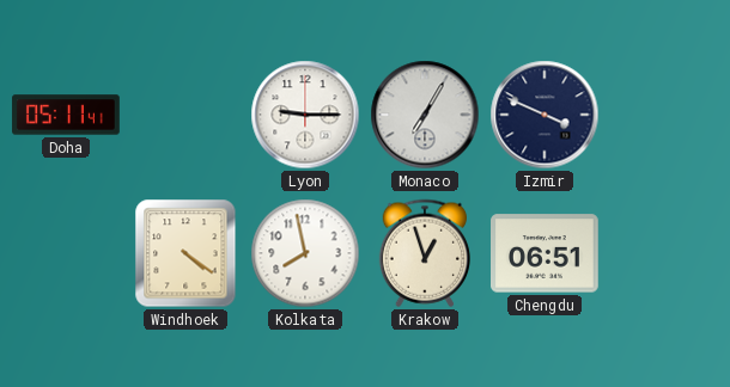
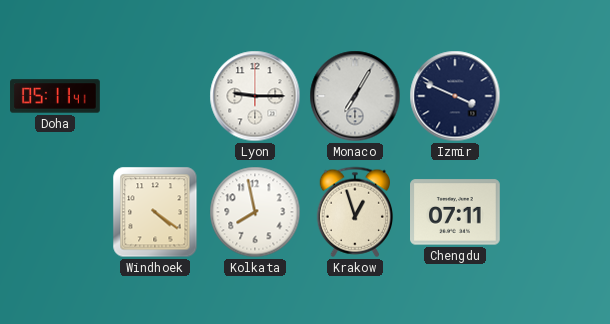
Chengdu: 06:51 -> 07:11 (456, 212)
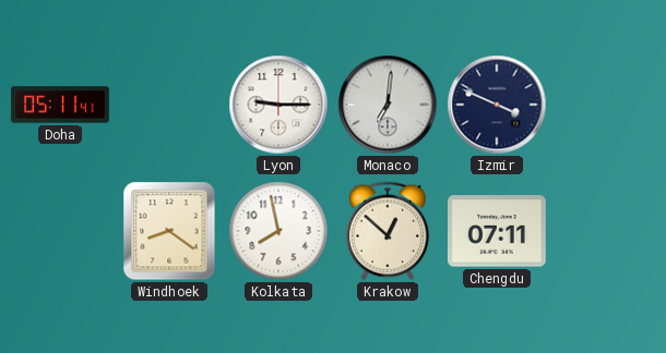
Monaco: 7:05 -> 7:01 (388, 105)
Windhoek: 4:21 -> 8:21 (169, 231)
Krakow: 12:57 -> 12:52 (386, 231)
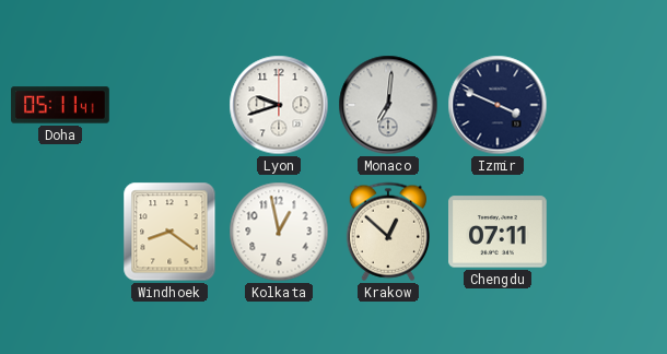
Lyon: 9:15 -> 9:42 (279, 105)
Kolkata: 7:58 -> 12:58 (279, 232)
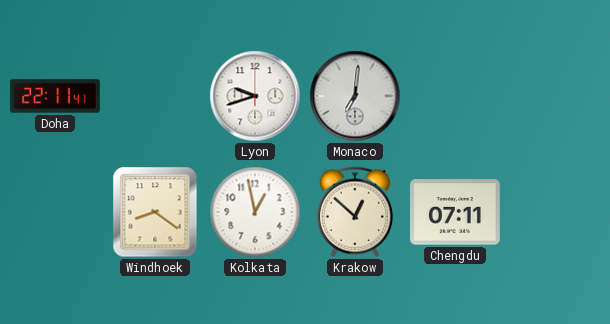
Doha: 05:11 -> 22:11 (55, 96)
Izmir: 3:49 -> none (498, 105)
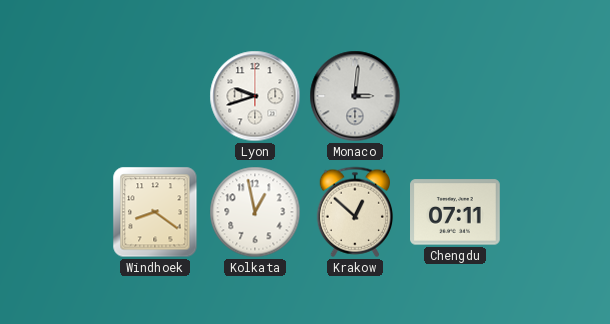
Doha: 22:11 -> none (55, 96)
Monaco: 7:01 -> 3:01 (355, 96)
